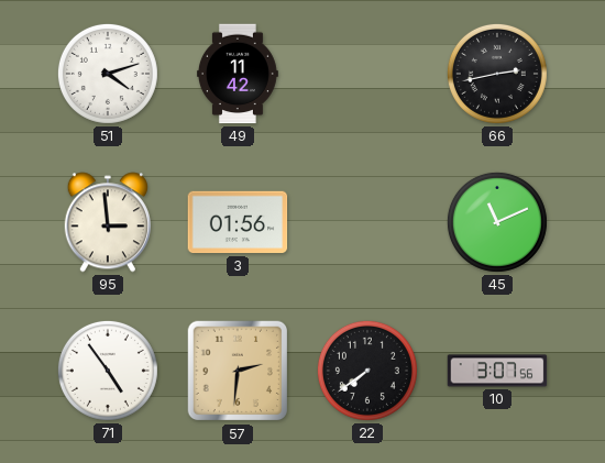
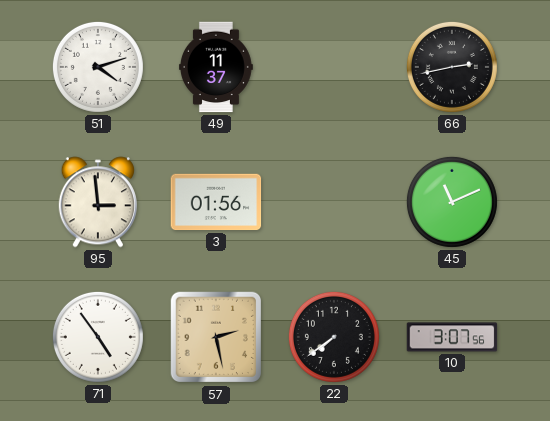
49: 11:42 -> 11:37 (216, 67)
57: 2:31 -> 2:28 (216, 337)
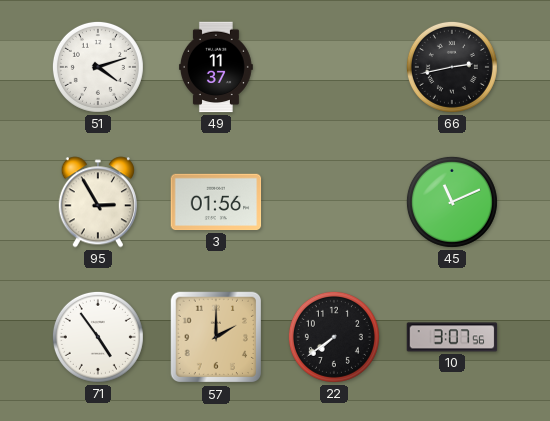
95: 2:59 -> 2:55 (98, 202)
57: 2:28 -> 2:00 (216, 337)
